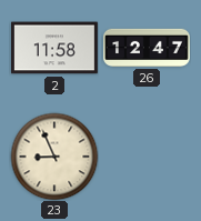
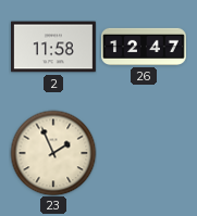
23: 8:56 -> 1:56 (53, 153)
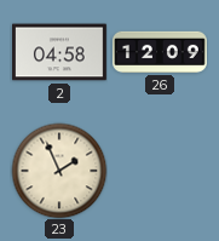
2: 11:58 -> 04:58 (60, 52)
26: 12:47 -> 12:09 (161, 52)
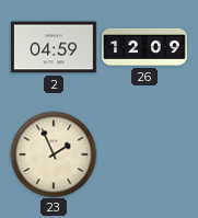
2: 04:58 -> 04:59 (55, 47)
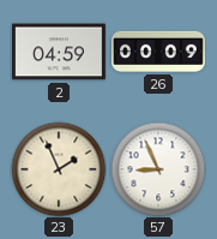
26: 12:09 -> 00:09 (159, 52)
57: none -> 8:56 (158, 169)
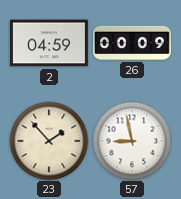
23: 1:56 -> 1:53 (49, 141)
57: 8:56 -> 8:58 (132, 141)
